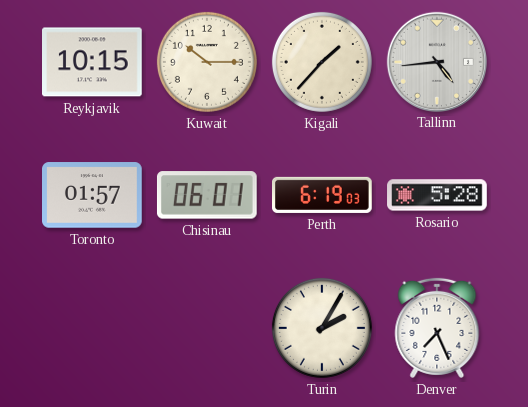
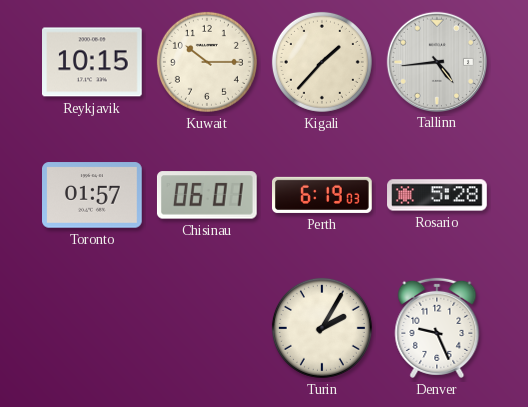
Denver: 7:26 -> 9:26 (437, 328)
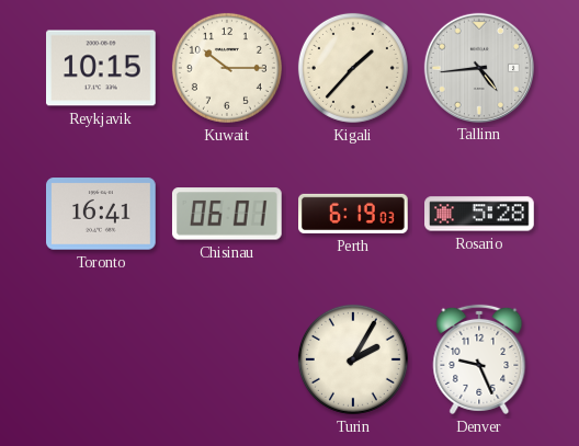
Toronto: 01:57 -> 16:41 (102, 214)
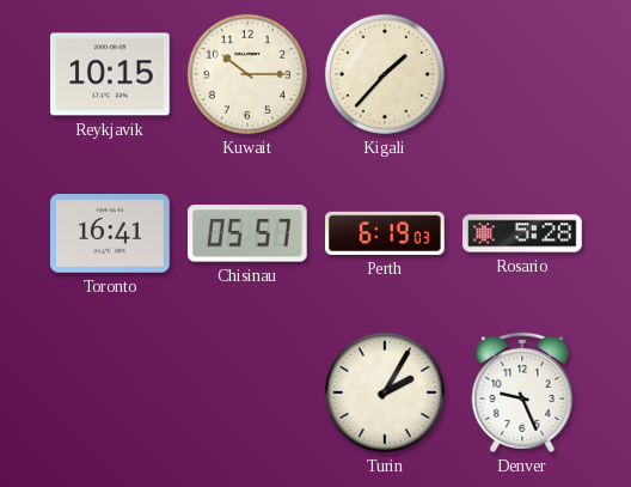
Tallinn: 4:44 -> none (478, 67)
Chisinau: 06:01 -> 05:57 (247, 233)
